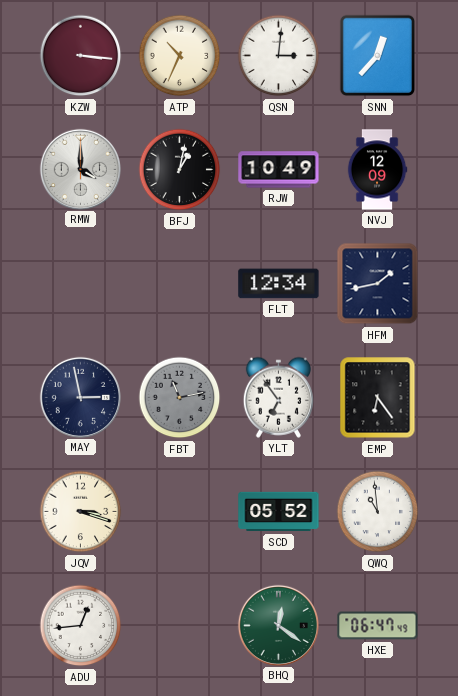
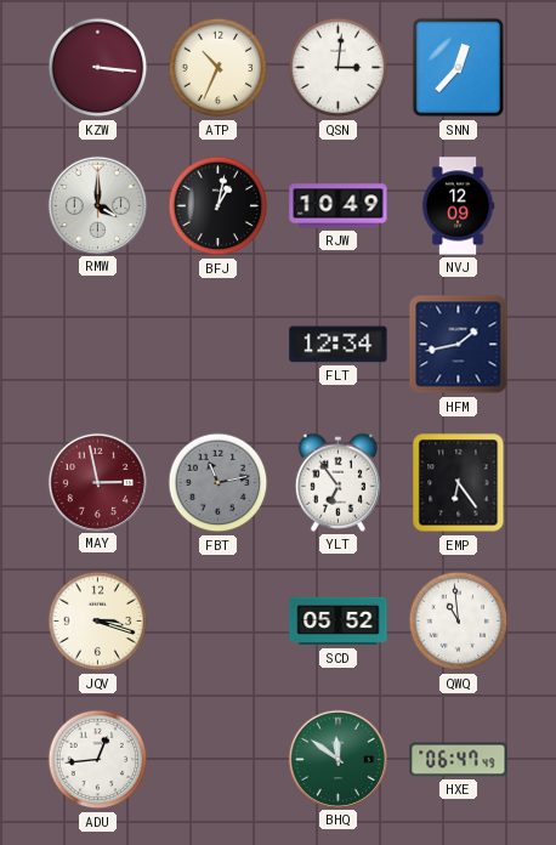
MAY dial: navy -> burgundy (97, 482)
BHQ: 12:21 -> 11:51 (337, 759)
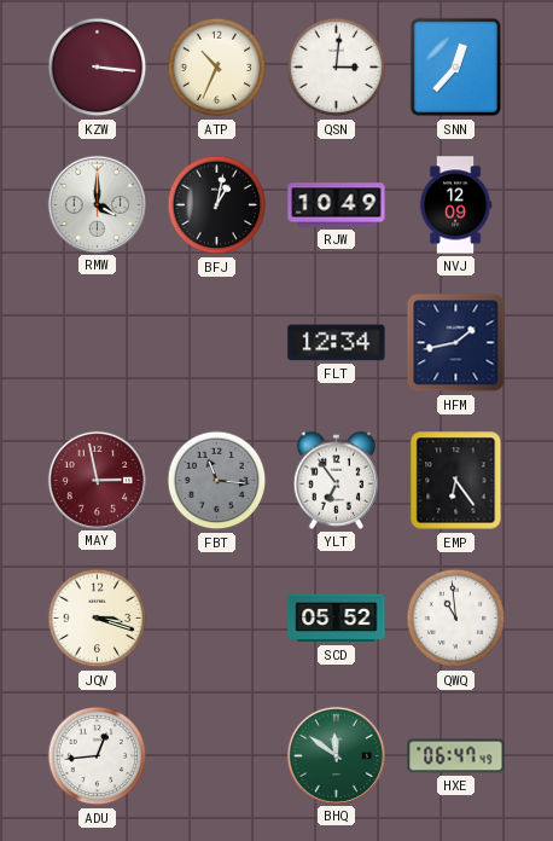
FBT: 11:13 -> 11:16 (217, 481)
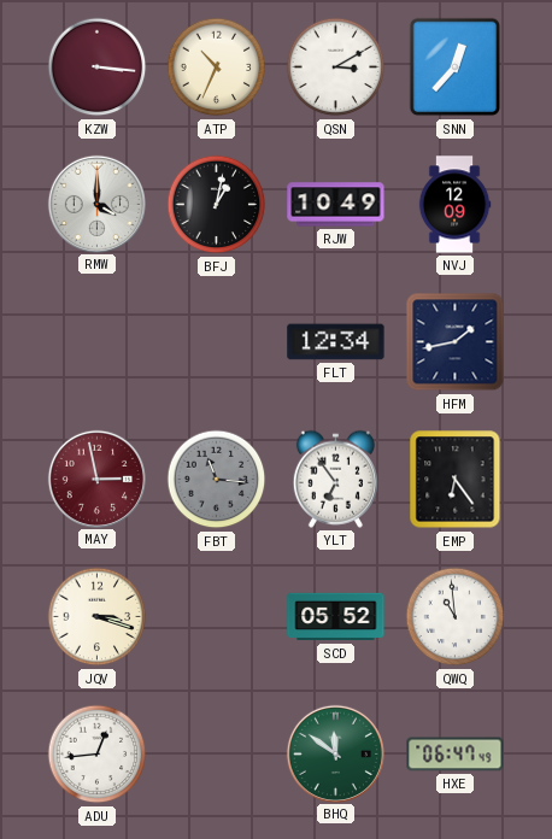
QSN: 3:01 -> 3:10 (336, 68)
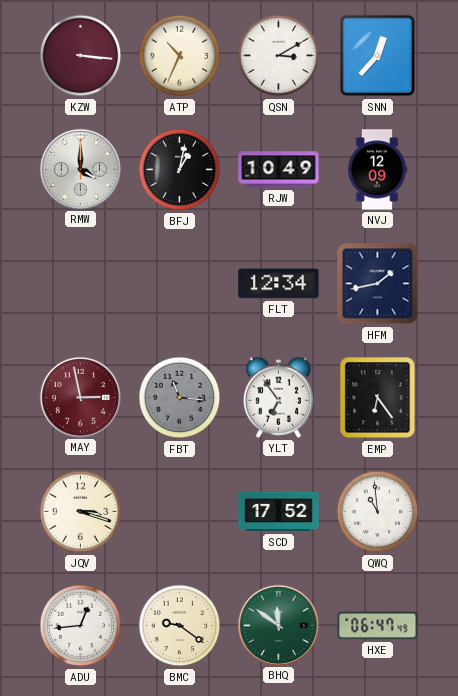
SCD: 05:52 -> 17:52 (279, 512)
BMC: none -> 9:21 (180, 626)
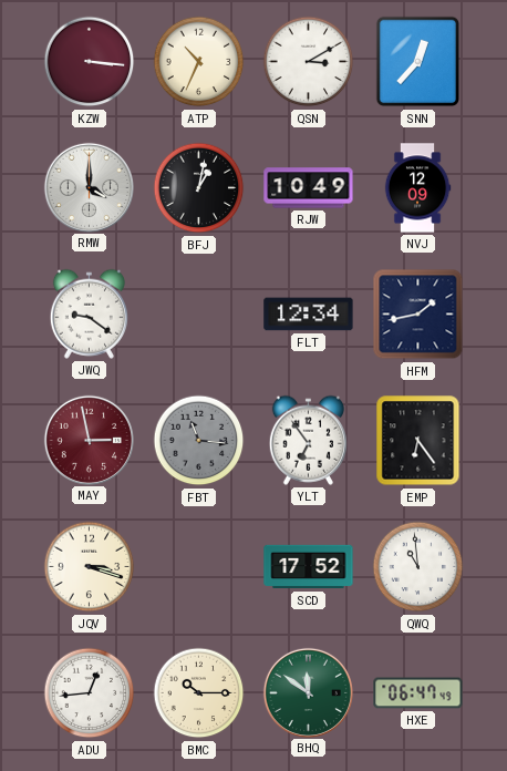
JWQ: none -> 9:21 (89, 313)
BMC: 9:21 -> 10:15 (199, 693)
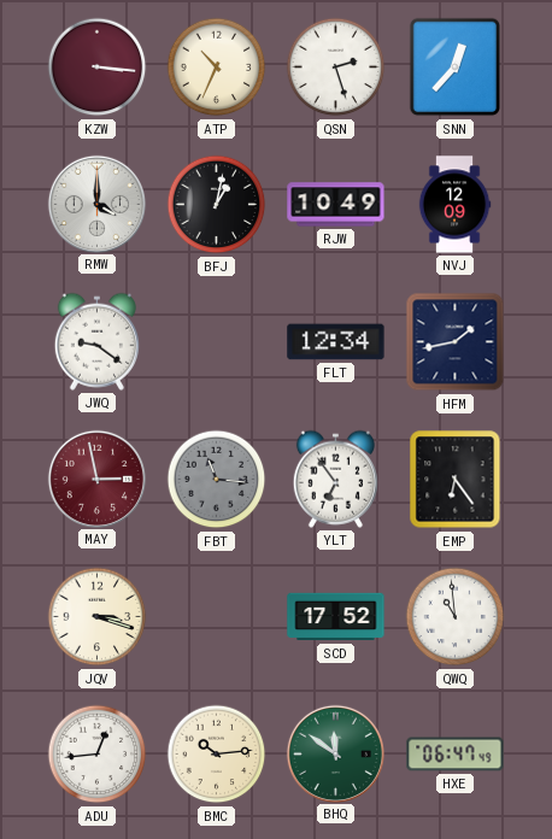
QSN: 3:10 -> 2:27 (336, 68)
BMC: 10:15 -> 10:14 (217, 755)
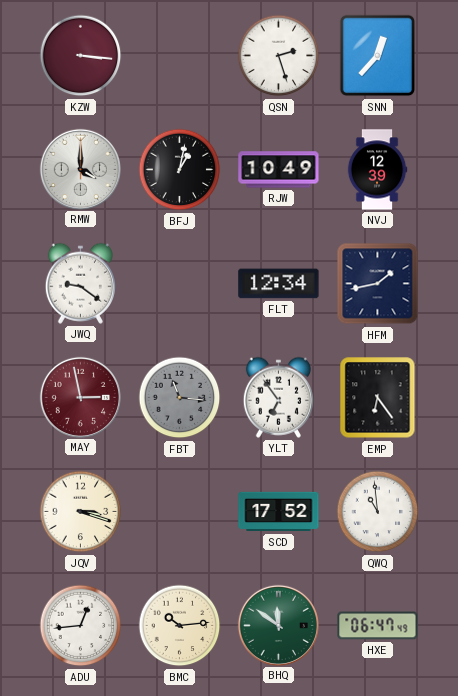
ATP: 10:34 -> none (217, 68)
NVJ: 12:09 -> 12:39 (377, 170)
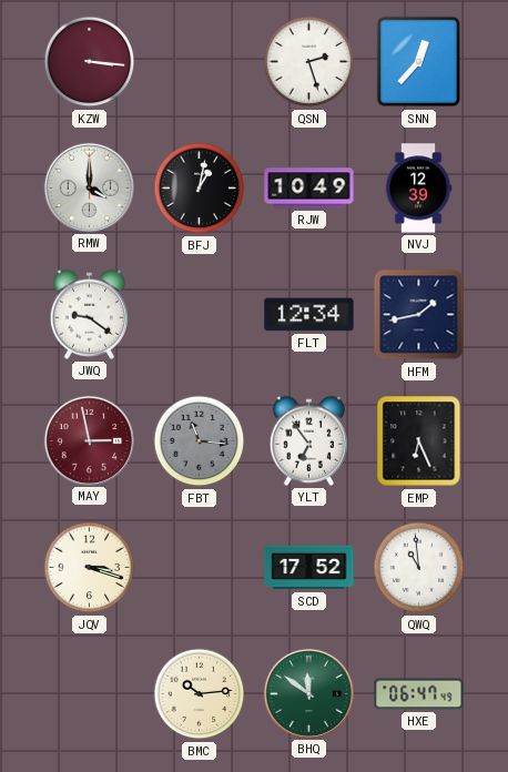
EMP: 6:24 -> 6:26 (419, 441)
ADU: 12:44 -> none (81, 626)
